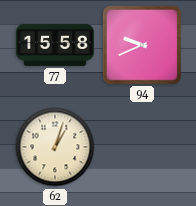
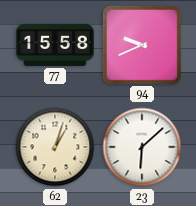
23: none -> 6:08 (142, 147)
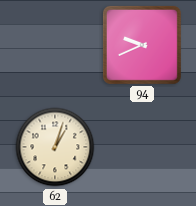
77: 15:58 -> none (55, 45)
23: 6:08 -> none (142, 147)
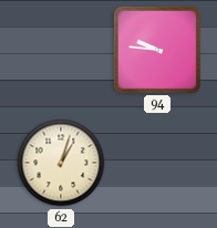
94: 9:41 -> 9:46 (157, 50)
